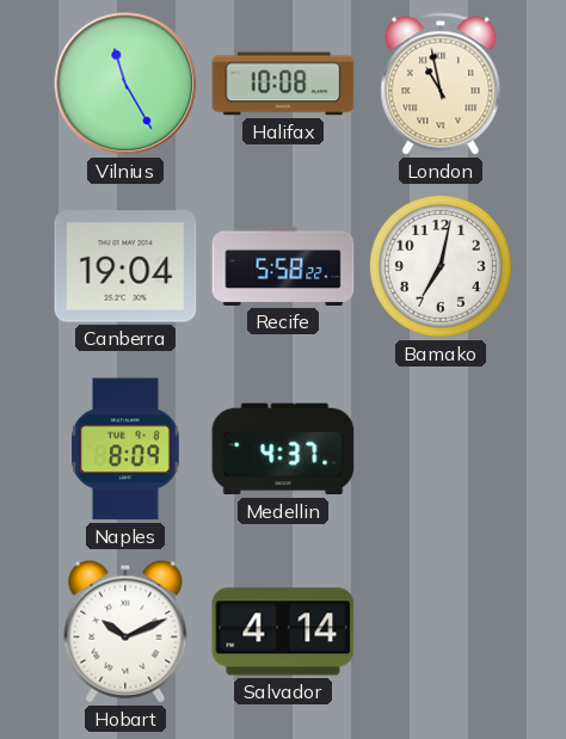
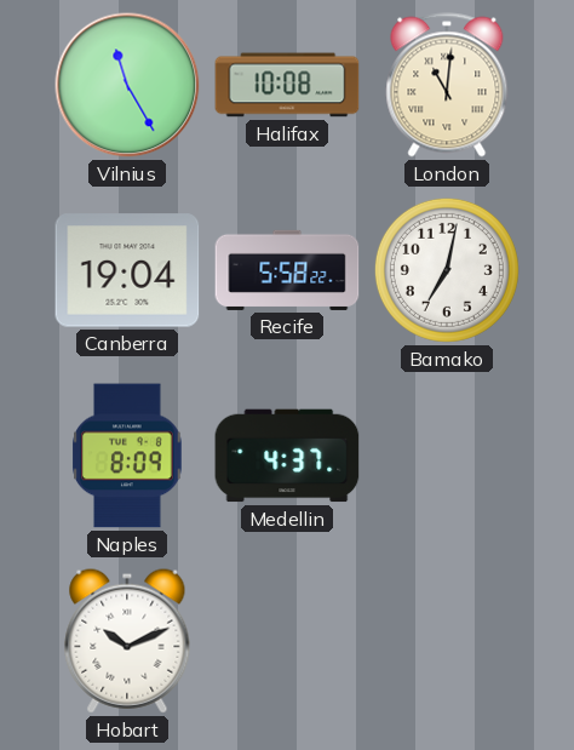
London: 10:58 -> 11:01 (447, 85)
Salvador: 4:14 -> none (283, 632)
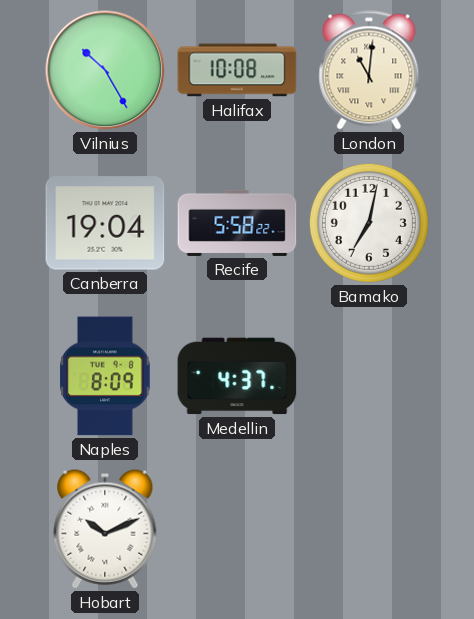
Vilnius: 11:25 -> 10:25 (105, 70)
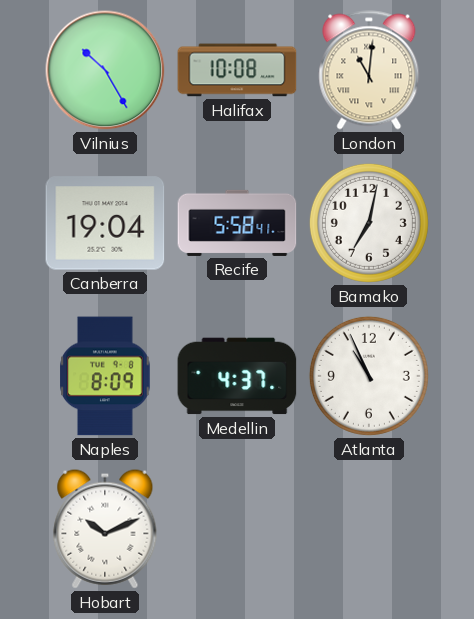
Recife: 5:58:22 -> 5:58:41 (237, 223)
Atlanta: none -> 10:56 (369, 376)
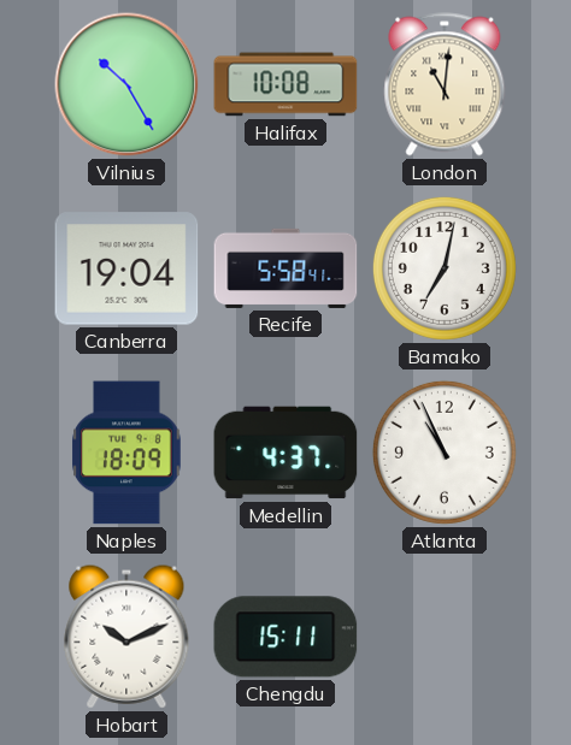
Naples: 8:09 -> 18:09 (126, 453)
Chengdu: none -> 15:11 (285, 637)
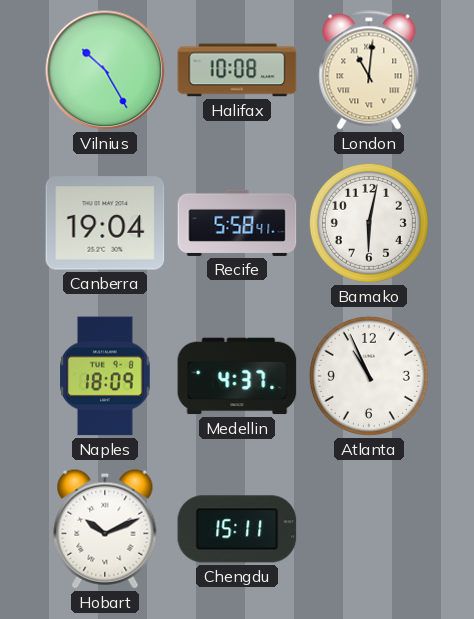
Bamako: 7:02 -> 6:02 (369, 223)
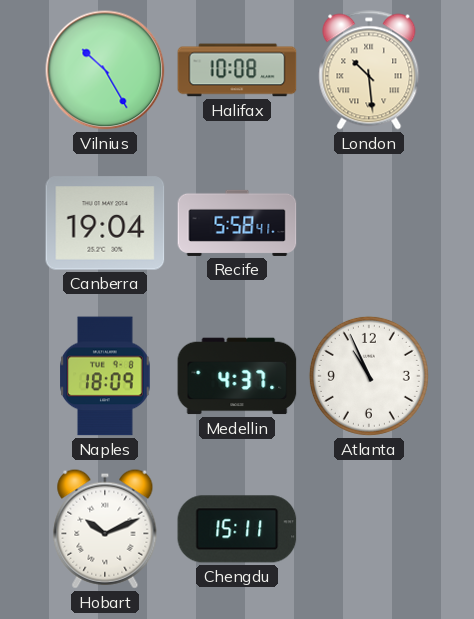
London: 11:01 -> 10:29 (369, 70)
Bamako: 6:02 -> none (369, 223)
